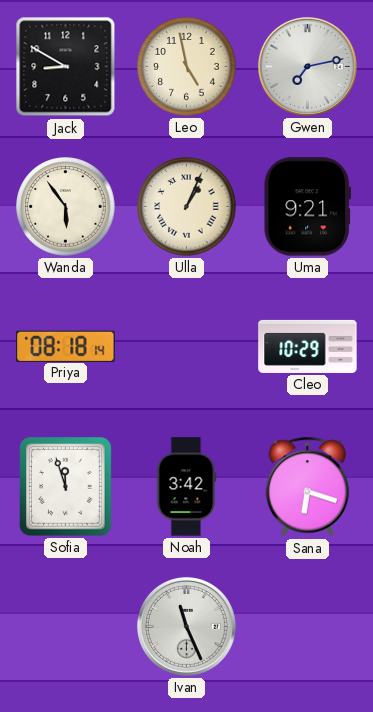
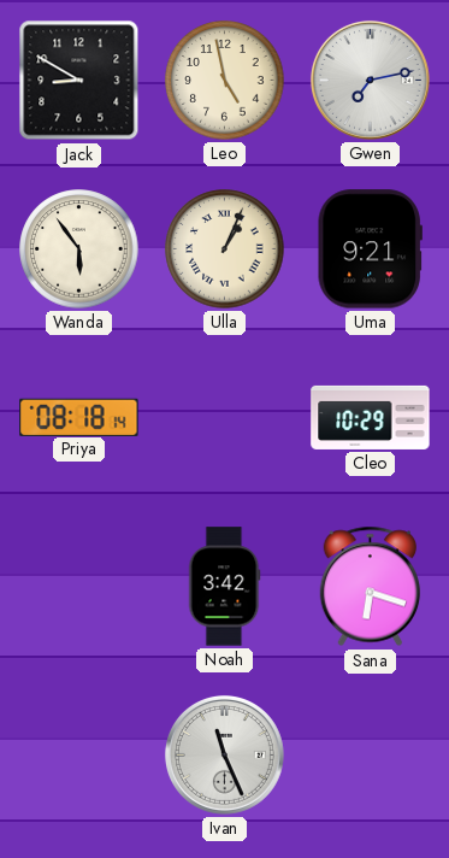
Sofia: 11:57 -> none (66, 487)
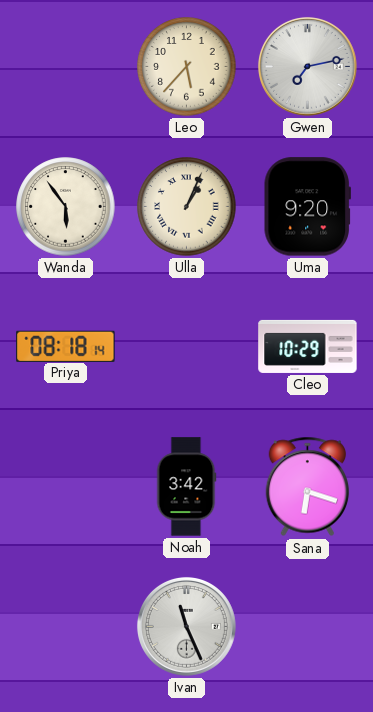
Jack: 8:50 -> none (79, 81)
Leo: 4:58 -> 5:37 (187, 67)
Uma: 9:21 -> 9:20 (307, 207)
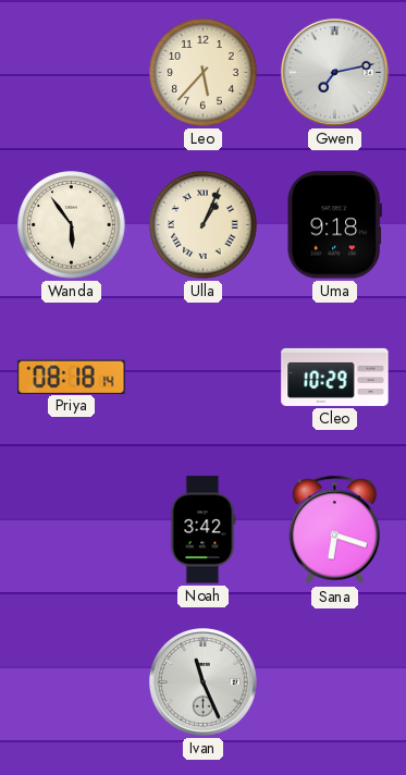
Uma: 9:20 -> 9:18 (334, 225)
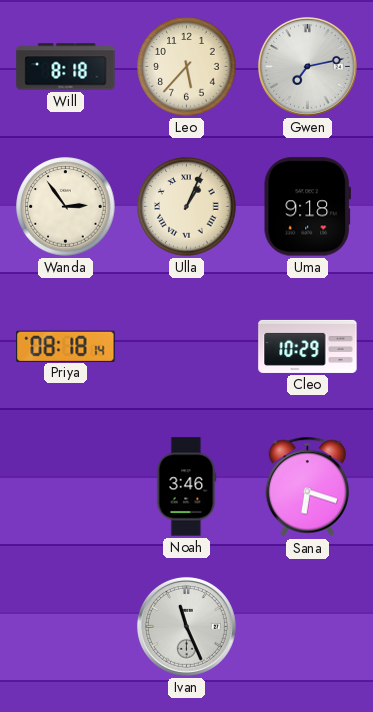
Will: none -> 8:18 (66, 67)
Wanda: 5:54 -> 2:54 (66, 207)
Noah: 3:42 -> 3:46 (186, 487)
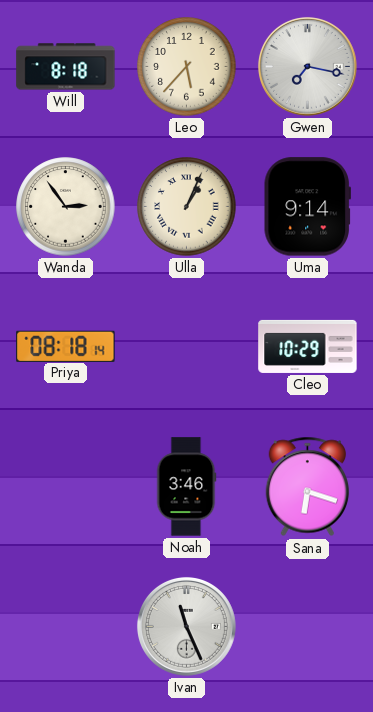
Gwen: 7:13 -> 7:17 (307, 66)
Uma: 9:18 -> 9:14 (307, 207)
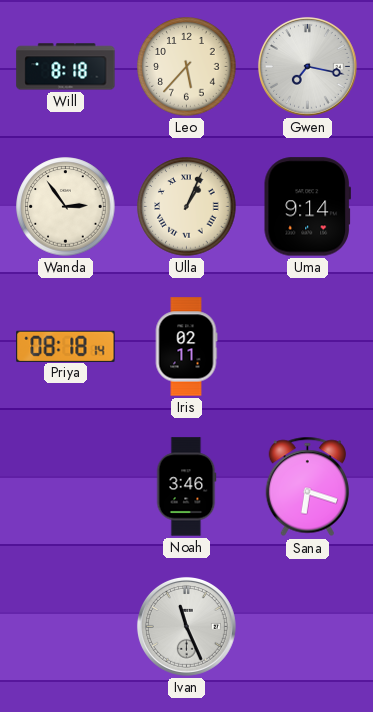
Iris: none -> 02:11 (186, 347)
Cleo: 10:29 -> none (308, 346)
